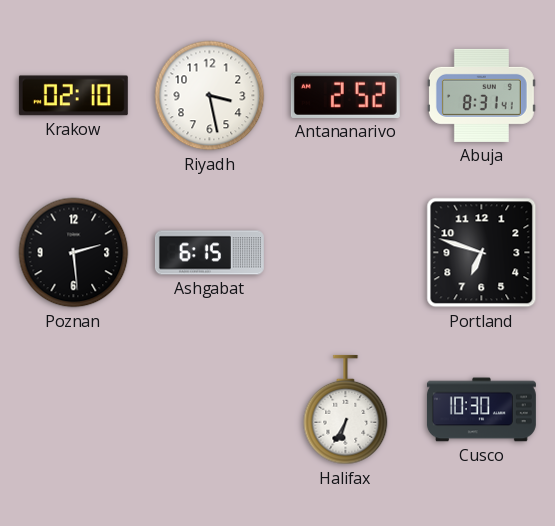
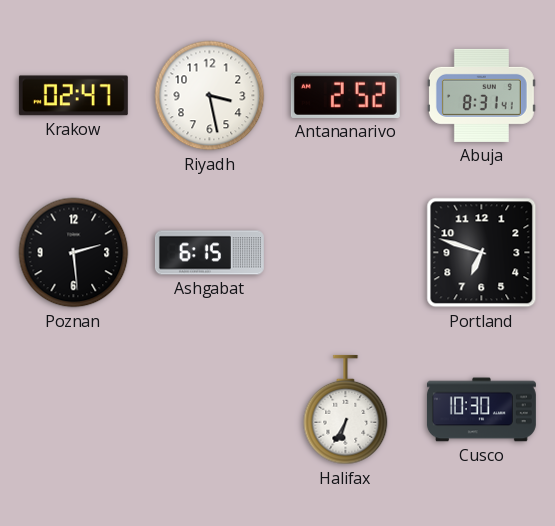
Krakow: 02:10 -> 02:47 (73, 96)
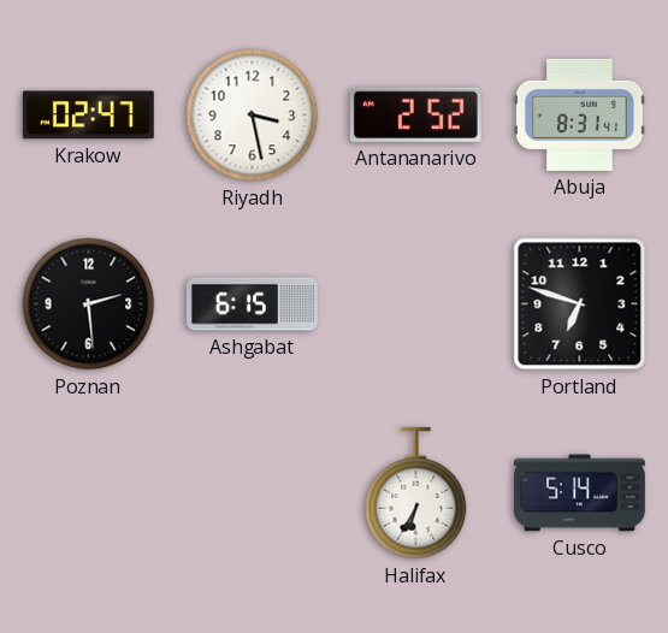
Cusco: 10:30 -> 5:14 (579, 493)
